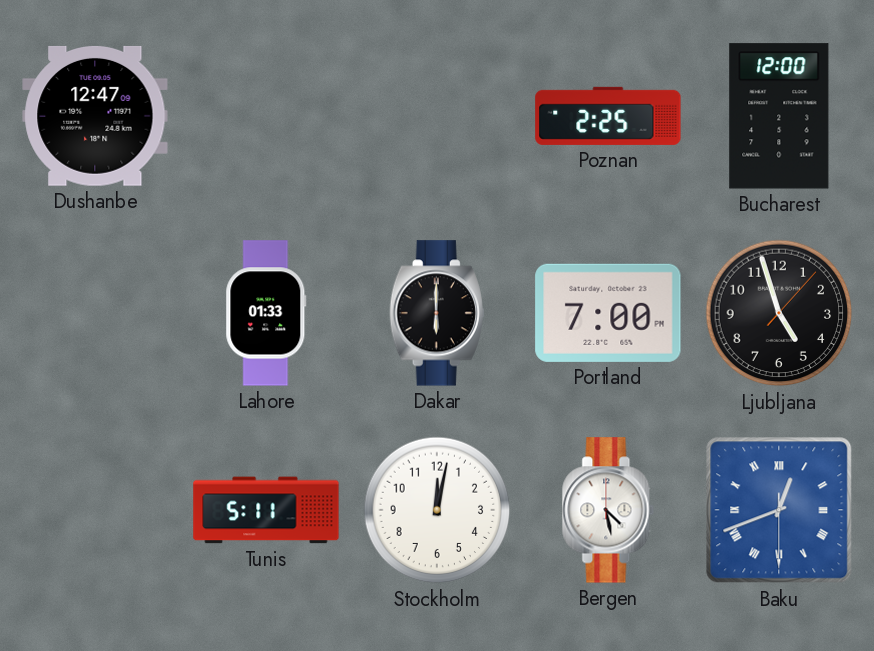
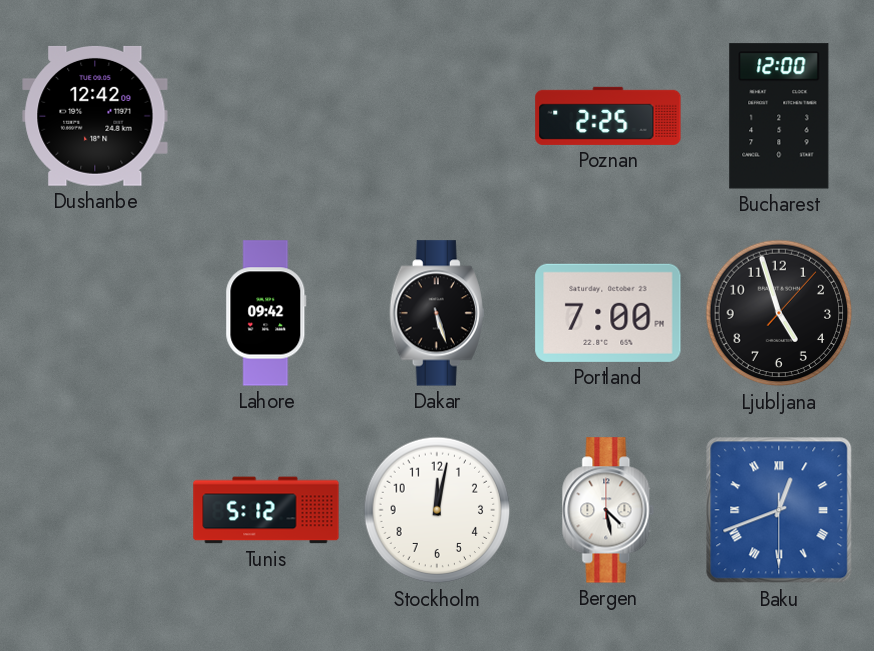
Dushanbe: 12:47 -> 12:42 (95, 116)
Lahore: 01:33 -> 09:42 (266, 313)
Dakar: 6:00 -> 5:27 (437, 313)
Tunis: 5:11 -> 5:12 (266, 510)
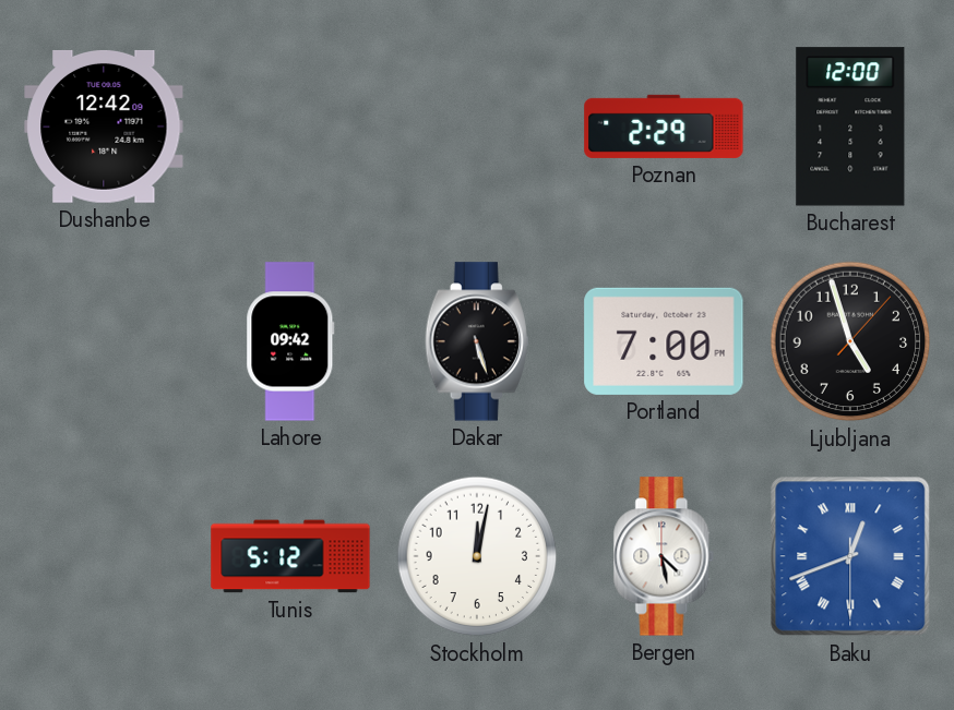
Poznan: 2:25 -> 2:29 (664, 127)
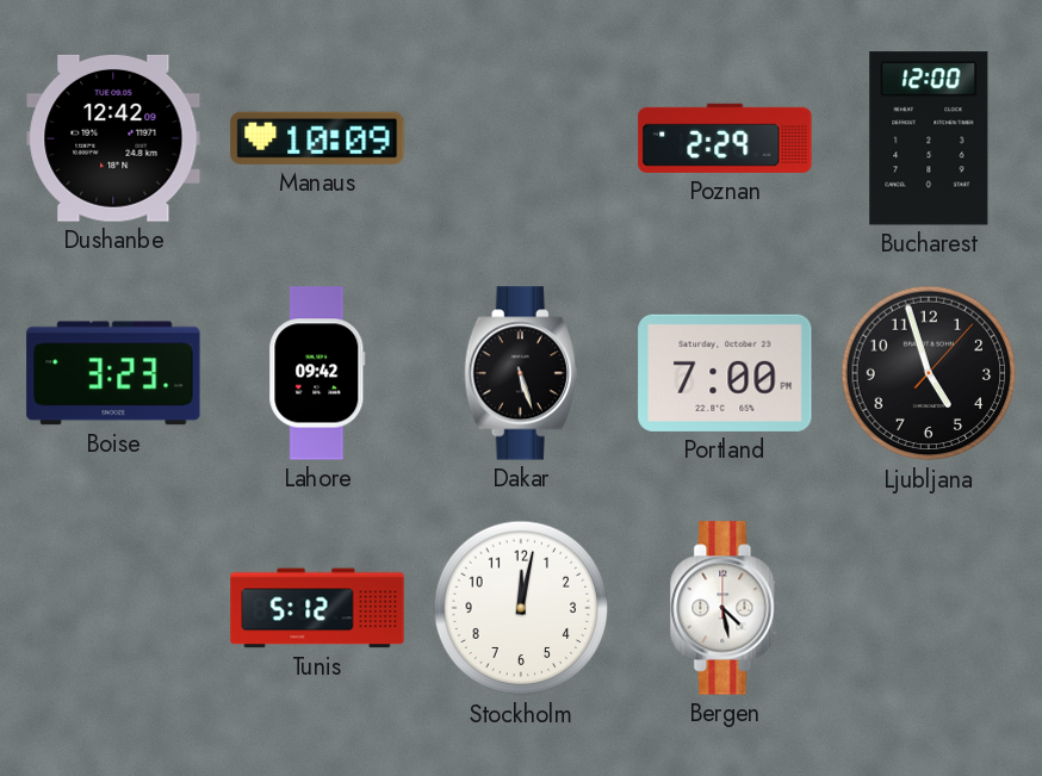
Manaus: none -> 10:09 (317, 138)
Boise: none -> 3:23 (113, 373)
Baku: 12:41 -> none (850, 556)
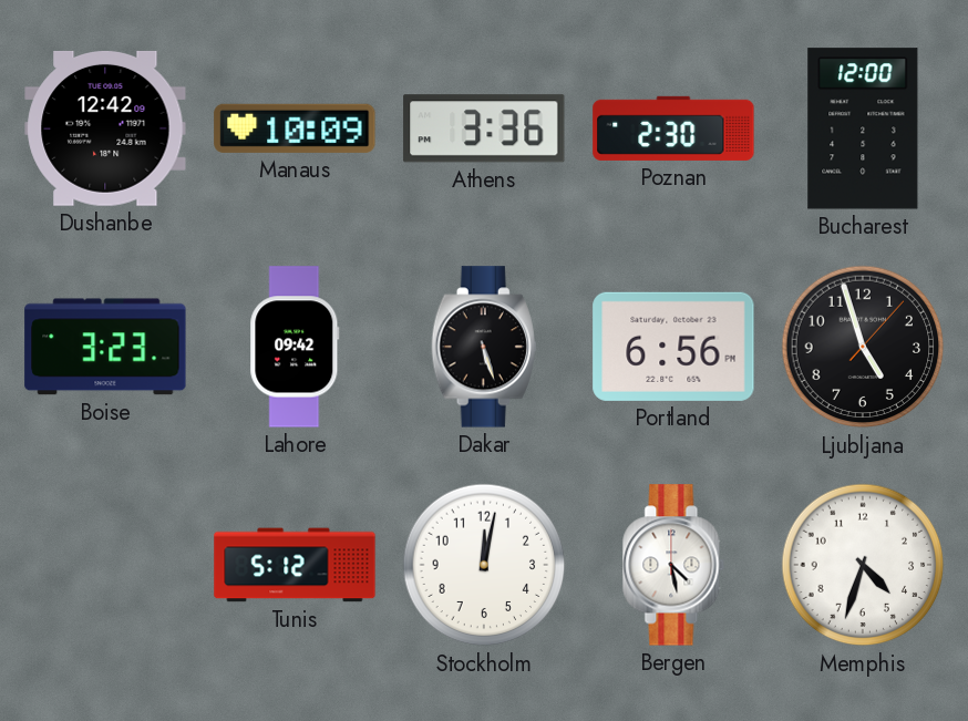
Athens: none -> 3:36 (484, 128)
Poznan: 2:29 -> 2:30 (673, 128)
Portland: 7:00 -> 6:56 (673, 347)
Memphis: none -> 4:33 (863, 565)
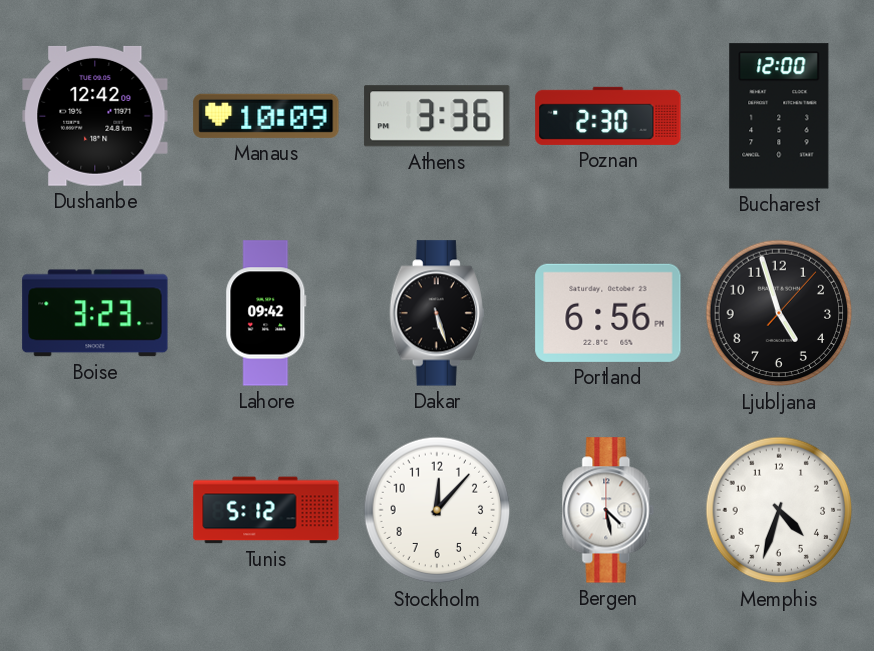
Stockholm: 12:02 -> 12:07 (437, 510)
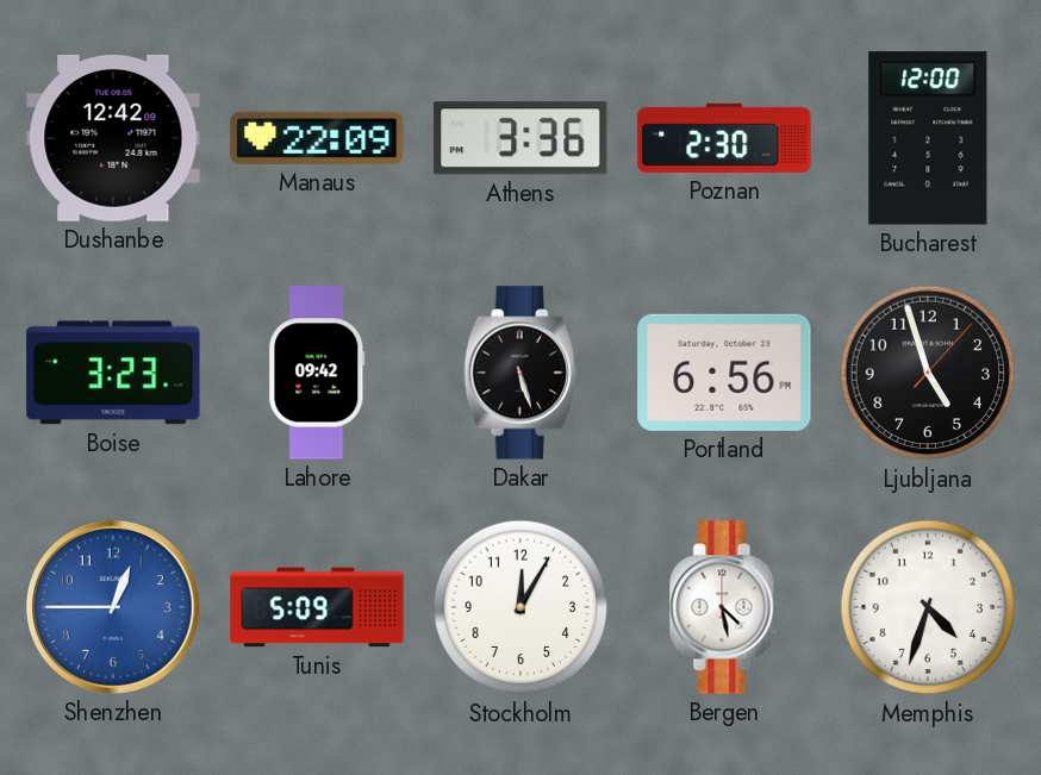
Manaus: 10:09 -> 22:09 (317, 138)
Shenzhen: none -> 12:45 (113, 607)
Tunis: 5:12 -> 5:09 (317, 607)
Stockholm: 12:07 -> 12:05 (520, 607)
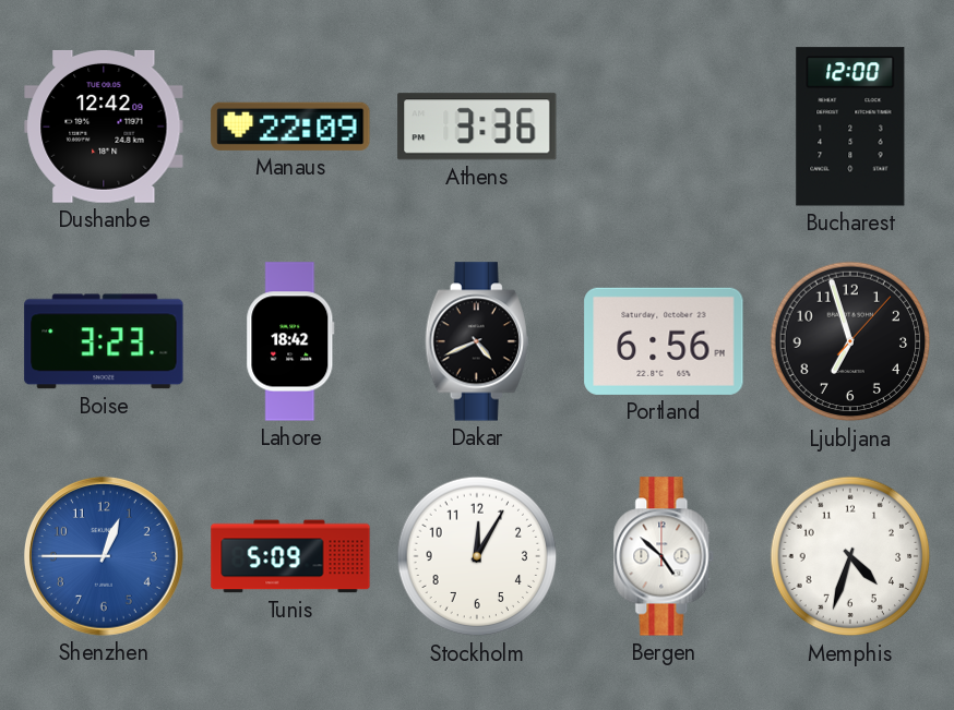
Poznan: 2:30 -> none (724, 138)
Lahore: 09:42 -> 18:42 (290, 341)
Dakar: 5:27 -> 4:41 (477, 341)
Ljubljana: 4:57 -> 6:57 (850, 341)
Bergen: 4:28 -> 4:52 (664, 556)
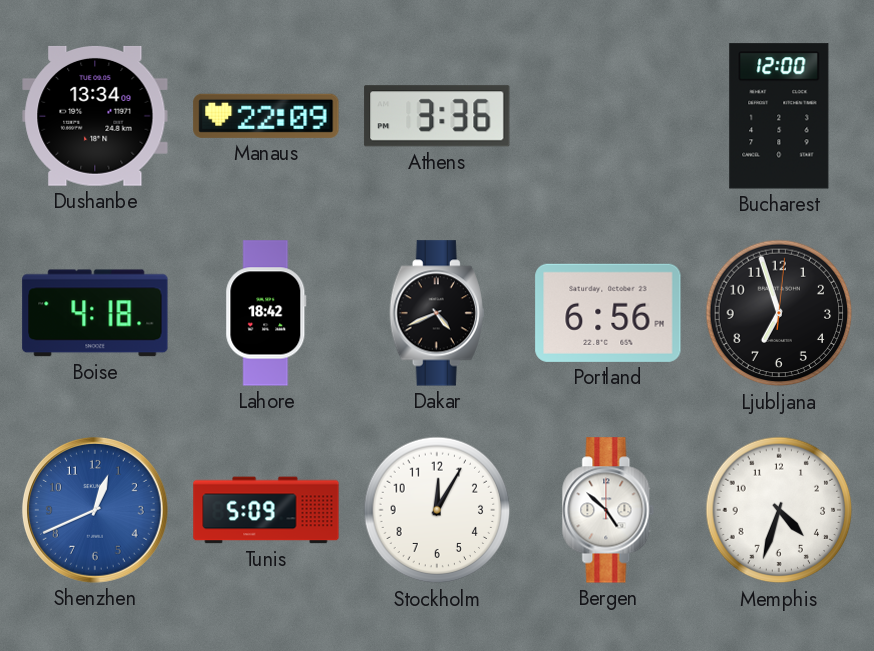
Dushanbe: 12:42 -> 13:34 (95, 116)
Boise: 3:23 -> 4:18 (95, 313)
Ljubljana: 6:57:07 -> 6:57:01 (779, 313)
Shenzhen: 12:45 -> 12:41 (95, 510)
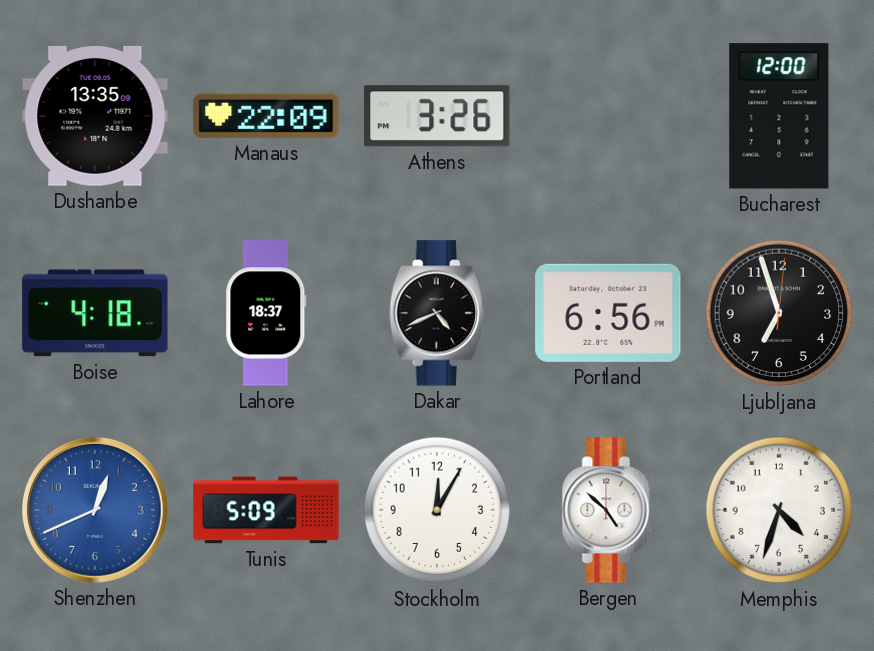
Dushanbe: 13:34 -> 13:35 (95, 116)
Athens: 3:36 -> 3:26 (437, 116)
Lahore: 18:42 -> 18:37 (266, 313)
